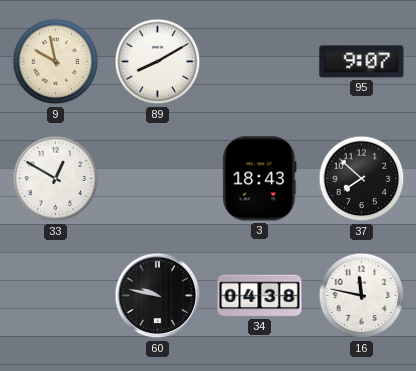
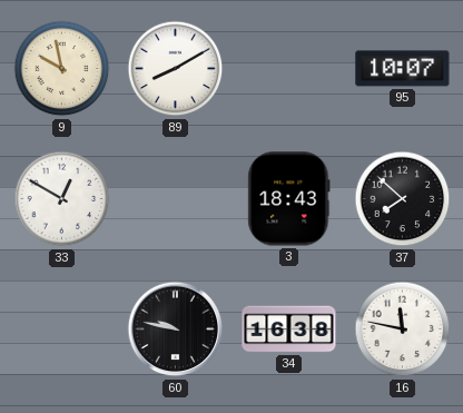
95: 9:07 -> 10:07 (403, 69)
34: 04:38 -> 16:38 (289, 330)
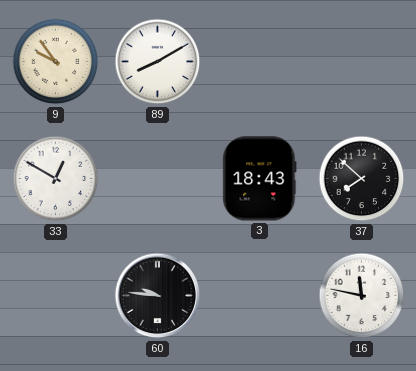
9: 9:58 -> 9:54 (56, 62)
95: 10:07 -> none (403, 69)
60: 9:47 -> 9:46 (158, 296)
34: 16:38 -> none (289, 330)
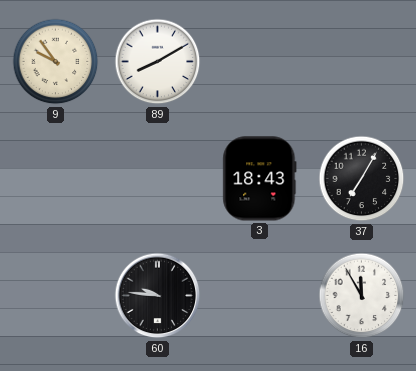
33: 12:50 -> none (56, 179)
37: 7:52 -> 7:05 (362, 179)
16: 11:47 -> 11:55 (362, 296)
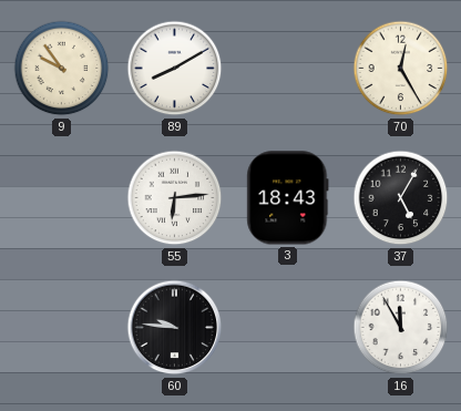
70: none -> 12:25 (401, 69)
55: none -> 6:14 (175, 198)
37: 7:05 -> 5:05 (401, 198)
